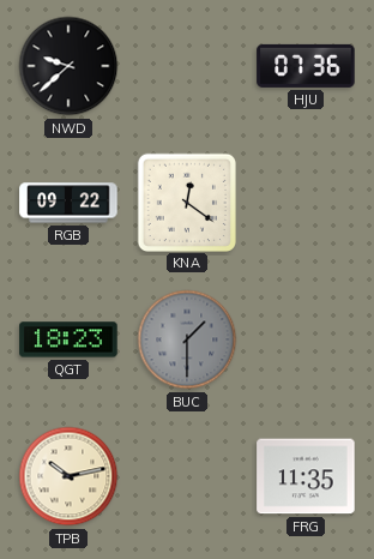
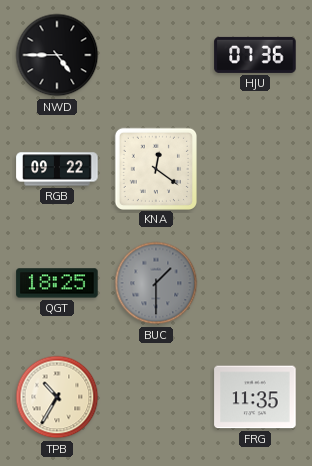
NWD: 9:38 -> 4:45 (57, 55)
QGT: 18:23 -> 18:25 (57, 283)
TPB: 10:13 -> 10:35 (57, 397)
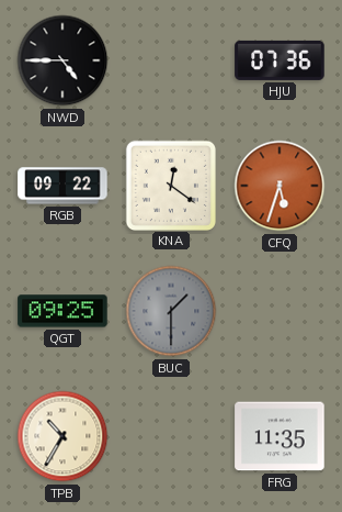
CFQ: none -> 5:33 (280, 186)
QGT: 18:25 -> 09:25 (62, 311)
